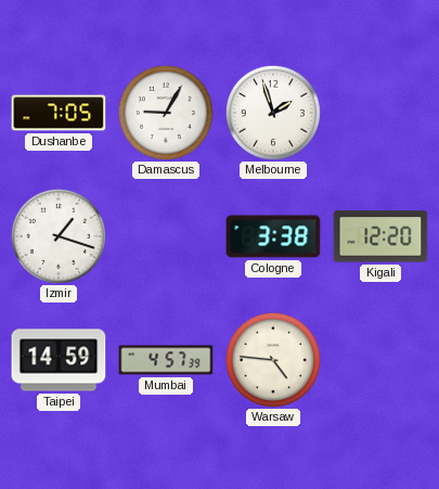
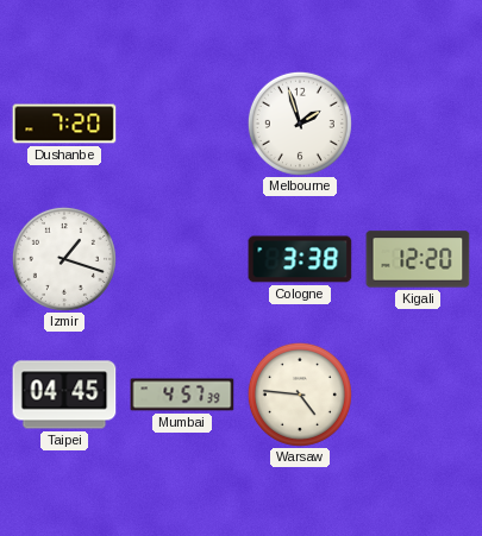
Dushanbe: 7:05 -> 7:20 (64, 124)
Damascus: 9:05 -> none (166, 113)
Taipei: 14:59 -> 04:45 (64, 395)
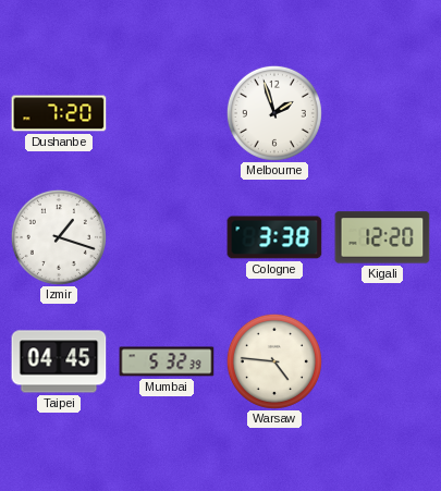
Mumbai: 4:57 -> 5:32 (167, 361)
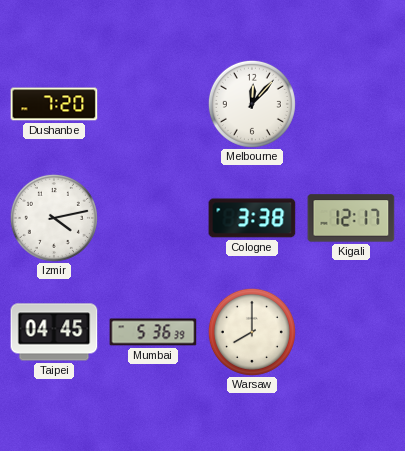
Melbourne: 1:57 -> 12:07 (252, 104)
Izmir: 1:18 -> 4:13 (54, 218)
Kigali: 12:20 -> 12:17 (351, 218)
Mumbai: 5:32 -> 5:36 (153, 332)
Warsaw: 4:46 -> 8:00 (252, 332)
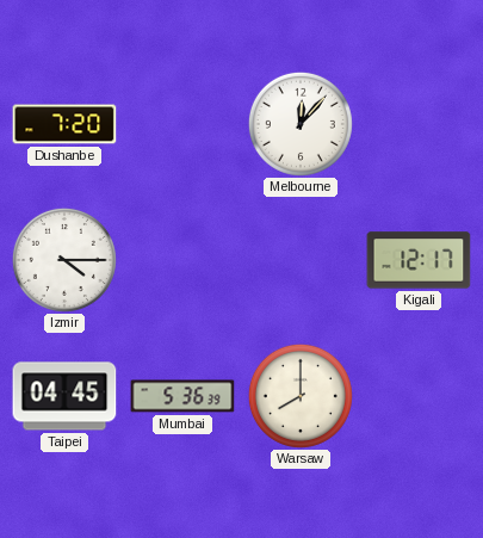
Izmir: 4:13 -> 4:15 (64, 260)
Cologne: 3:38 -> none (252, 218)
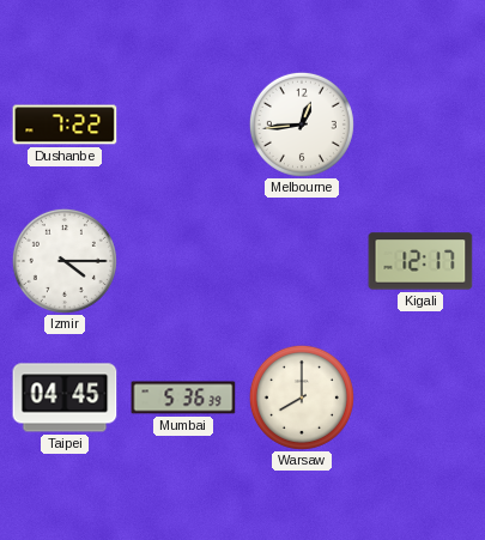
Dushanbe: 7:20 -> 7:22 (65, 125)
Melbourne: 12:07 -> 12:44 (302, 125)
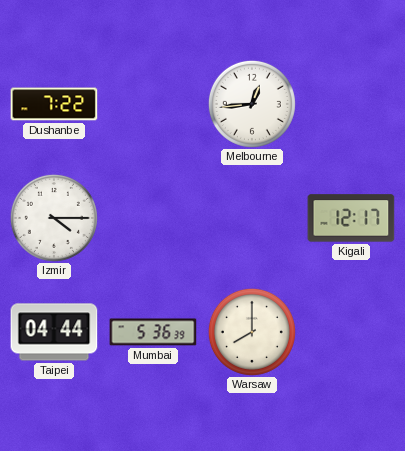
Taipei: 04:45 -> 04:44 (54, 332)
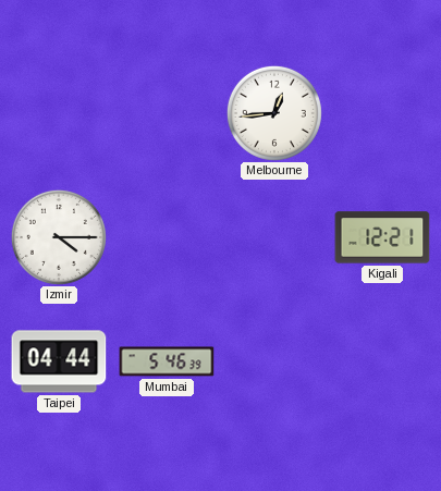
Dushanbe: 7:22 -> none (54, 104)
Kigali: 12:17 -> 12:21 (382, 237)
Mumbai: 5:36 -> 5:46 (167, 361)
Warsaw: 8:00 -> none (252, 332)
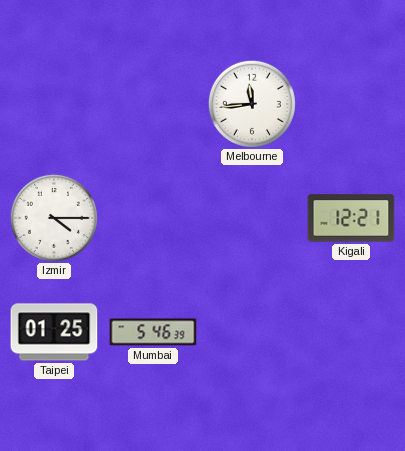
Melbourne: 12:44 -> 11:44 (252, 104)
Taipei: 04:44 -> 01:25 (54, 332)
